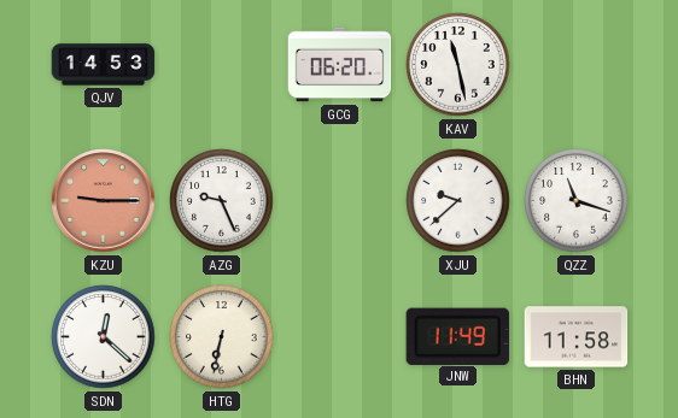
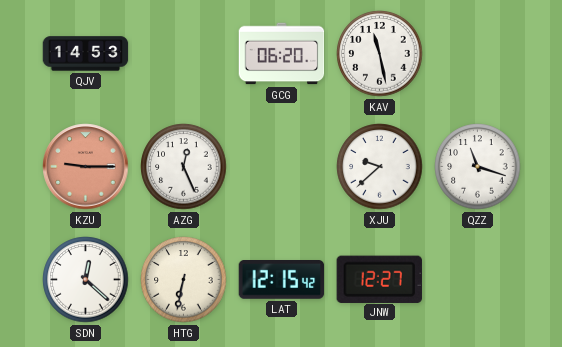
AZG: 9:26 -> 12:26 (184, 167)
LAT: none -> 12:15 (282, 280)
JNW: 11:49 -> 12:27 (379, 279)
BHN: 11:58 -> none (577, 337)
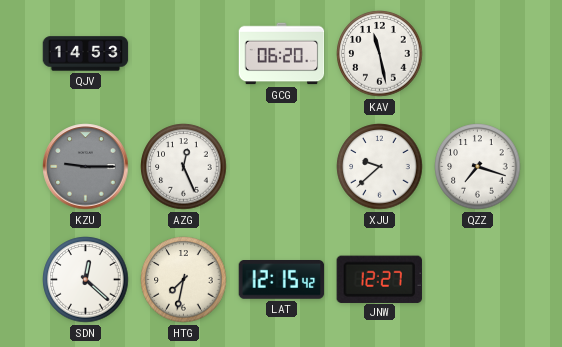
KZU dial: salmon -> grey (86, 167)
QZZ: 11:18 -> 7:18 (478, 167)
HTG: 6:32 -> 7:32 (184, 280)
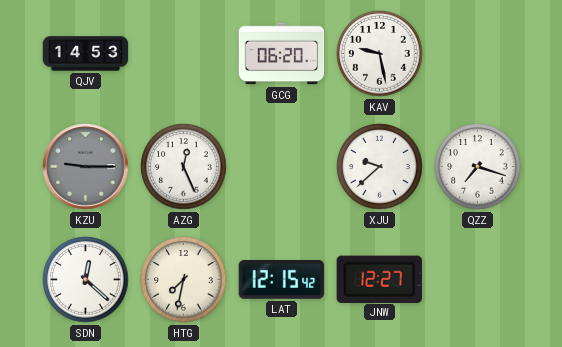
KAV: 11:28 -> 9:28 (380, 54)
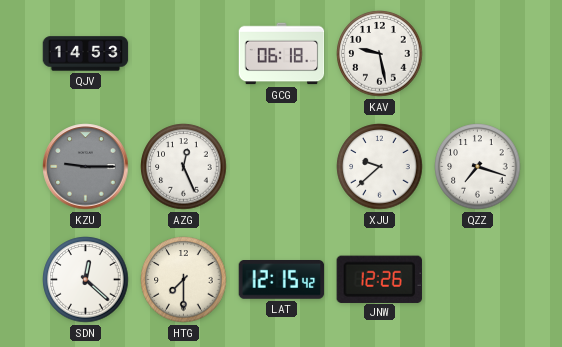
GCG: 06:20 -> 06:18 (282, 54)
HTG: 7:32 -> 7:30 (184, 280)
JNW: 12:27 -> 12:26 (379, 279)
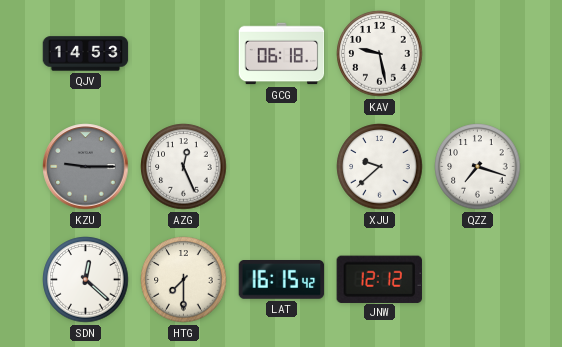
LAT: 12:15 -> 16:15 (282, 280)
JNW: 12:26 -> 12:12 (379, 279)
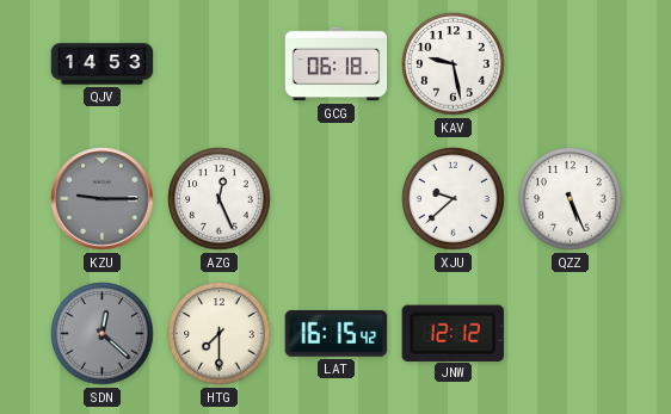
QZZ: 7:18 -> 5:26 (571, 199)
SDN dial: white -> grey (103, 334)
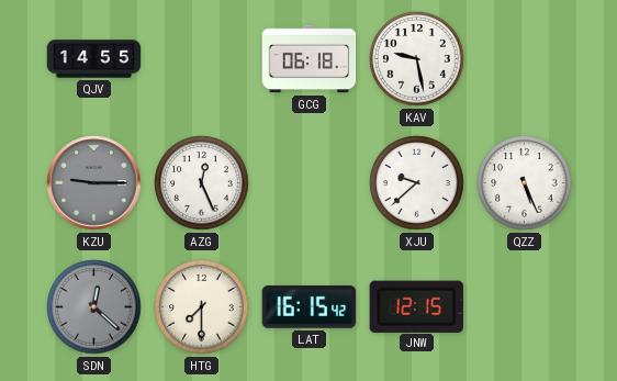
QJV: 14:53 -> 14:55 (94, 59)
JNW: 12:12 -> 12:15 (416, 306)
